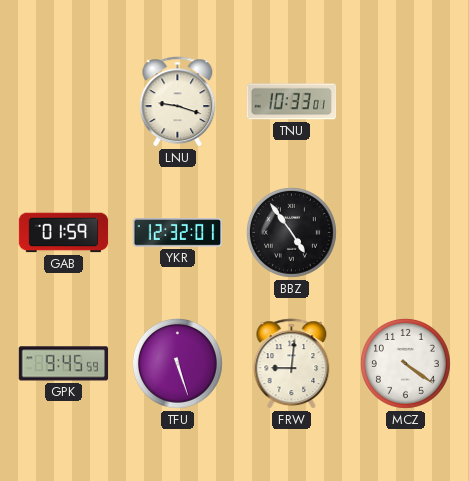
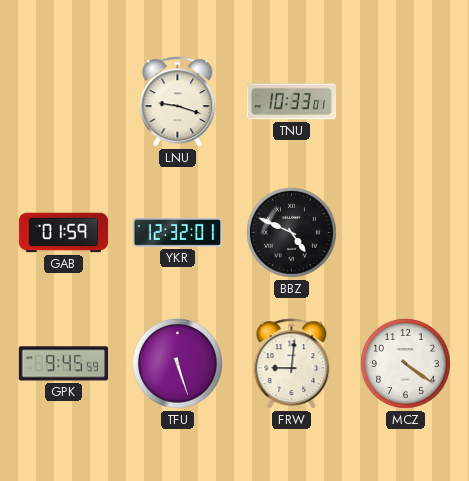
BBZ: 4:54 -> 4:49 (292, 233)
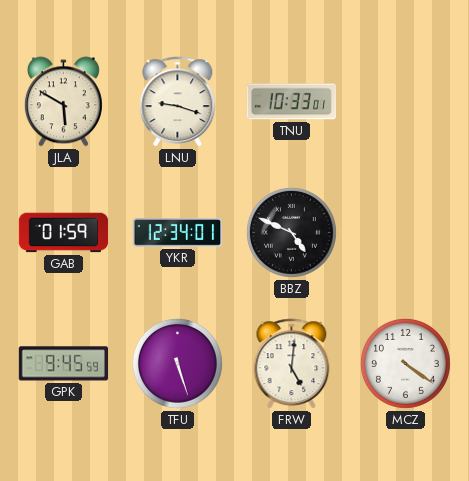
JLA: none -> 5:50 (63, 102)
YKR: 12:32 -> 12:34 (178, 233)
FRW: 9:01 -> 5:01 (292, 364)
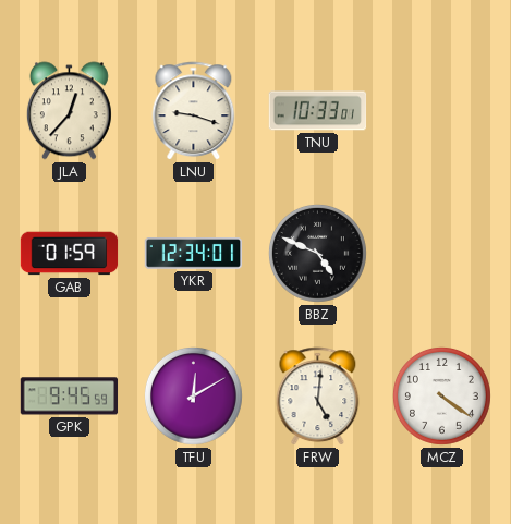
JLA: 5:50 -> 12:37 (69, 111)
TFU: 5:27 -> 12:10 (194, 397)
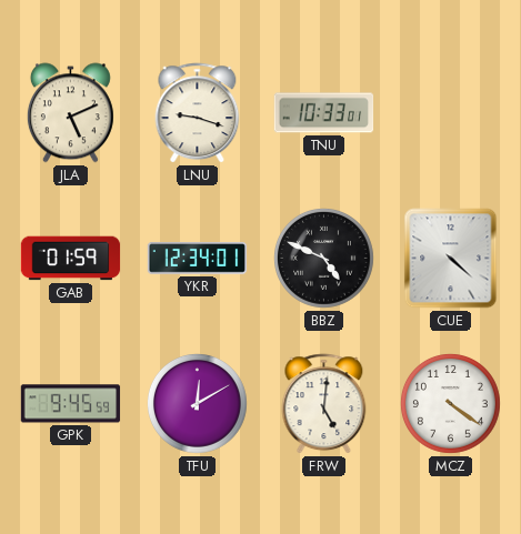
JLA: 12:37 -> 5:11 (70, 113)
CUE: none -> 4:22 (451, 259)
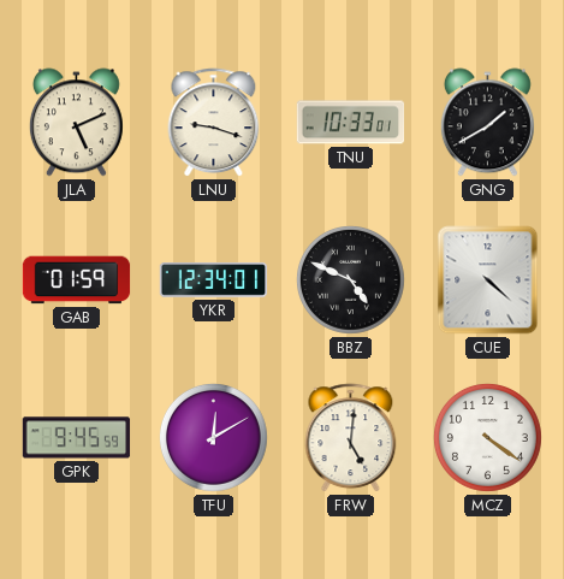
GNG: none -> 1:40 (487, 123)
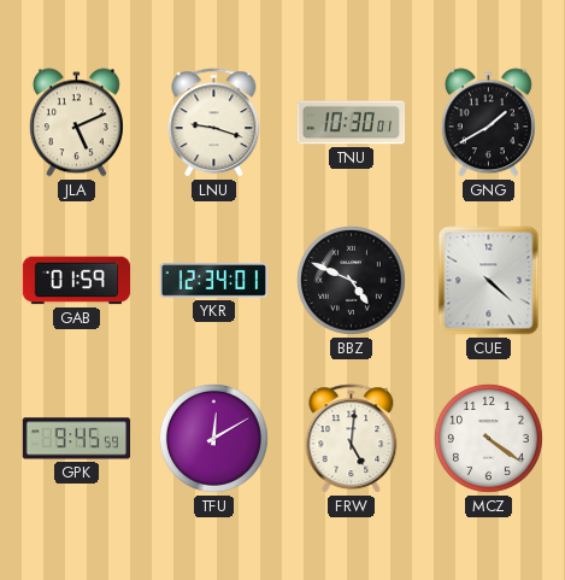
TNU: 10:33 -> 10:30 (352, 123)
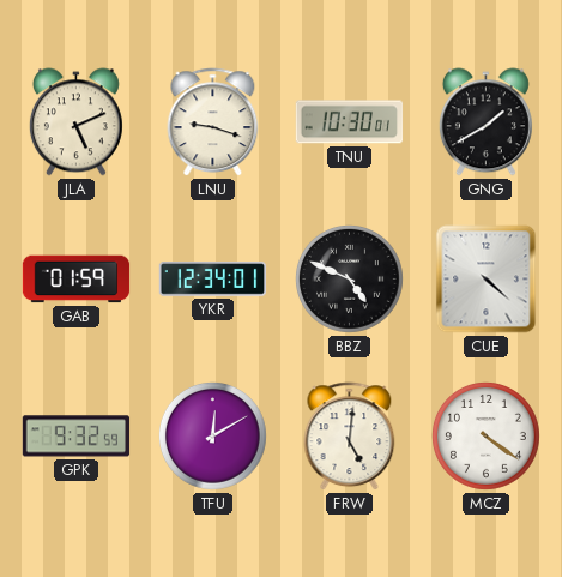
GPK: 9:45 -> 9:32 (77, 437)
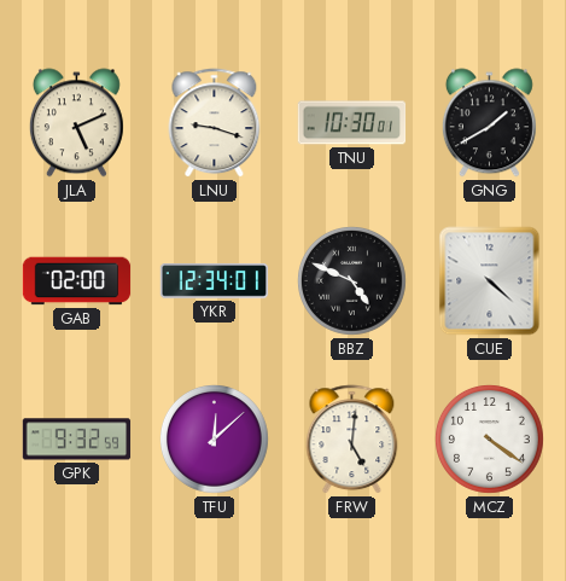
GAB: 01:59 -> 02:00 (77, 281)
TFU: 12:10 -> 12:08 (215, 440)
